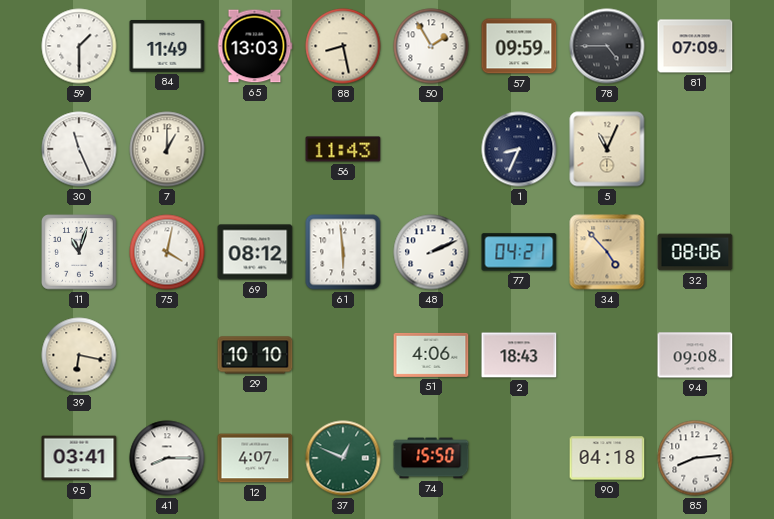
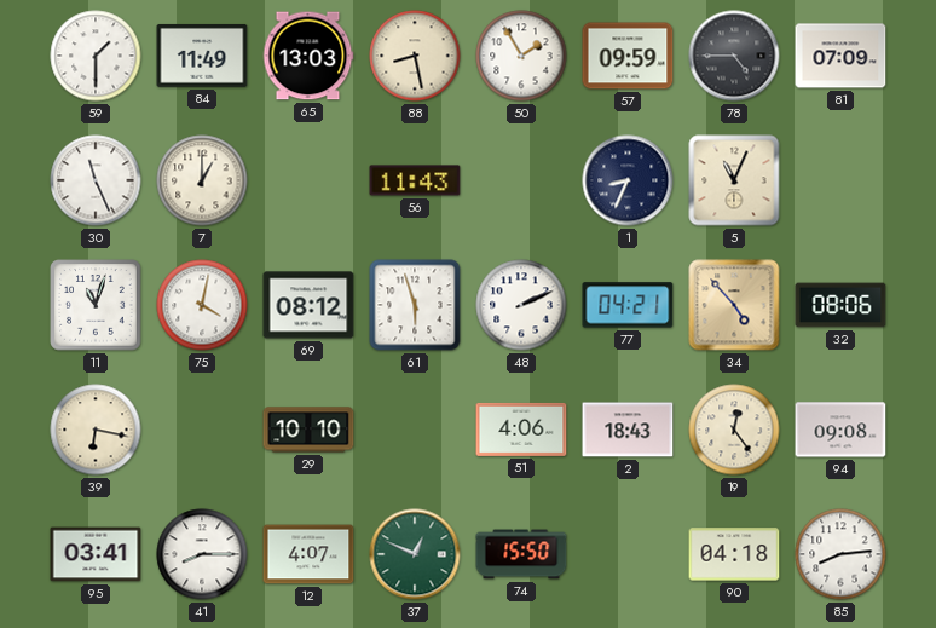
61: 5:59 -> 5:57 (415, 305)
19: none -> 12:24 (734, 430)
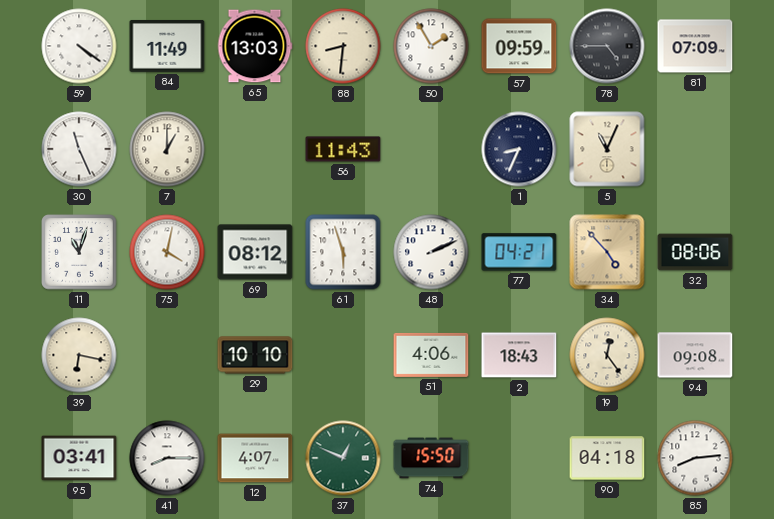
59: 1:30 -> 4:21 (79, 46)
88: 8:28 -> 8:31 (343, 46)
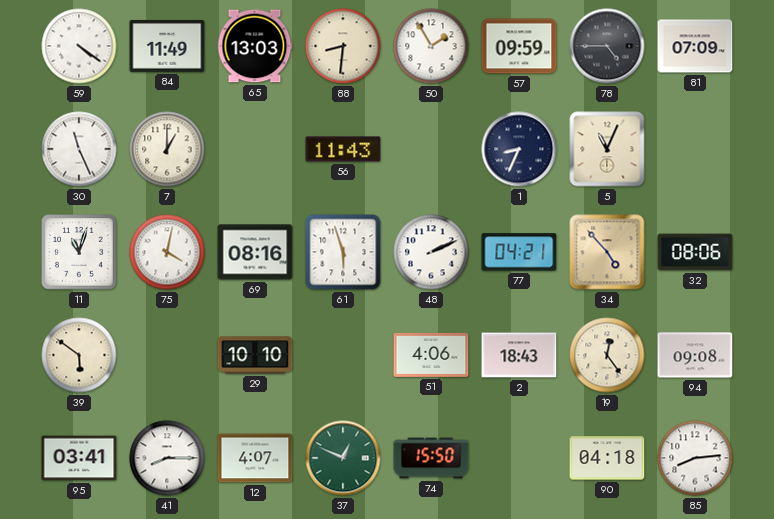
69: 08:12 -> 08:16 (255, 252)
39: 6:17 -> 5:51 (79, 355)
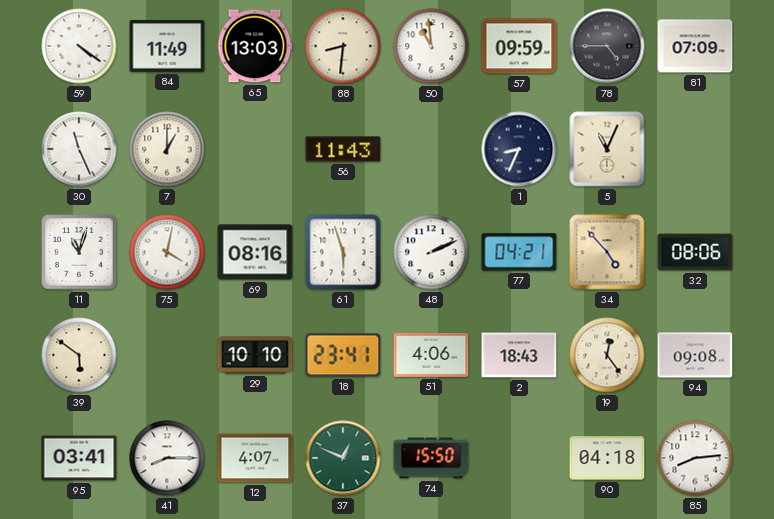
50: 1:55 -> 10:59 (431, 46)
18: none -> 23:41 (343, 355)
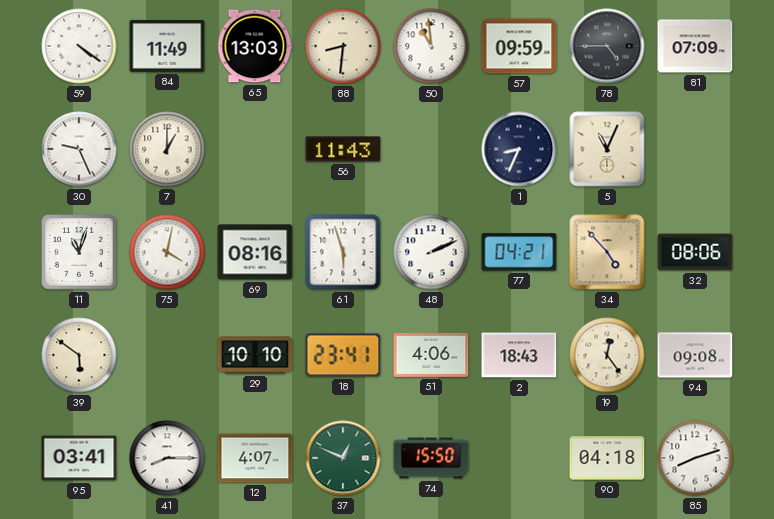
30: 11:26 -> 9:26 (79, 149)
85: 8:14 -> 8:12 (695, 458)
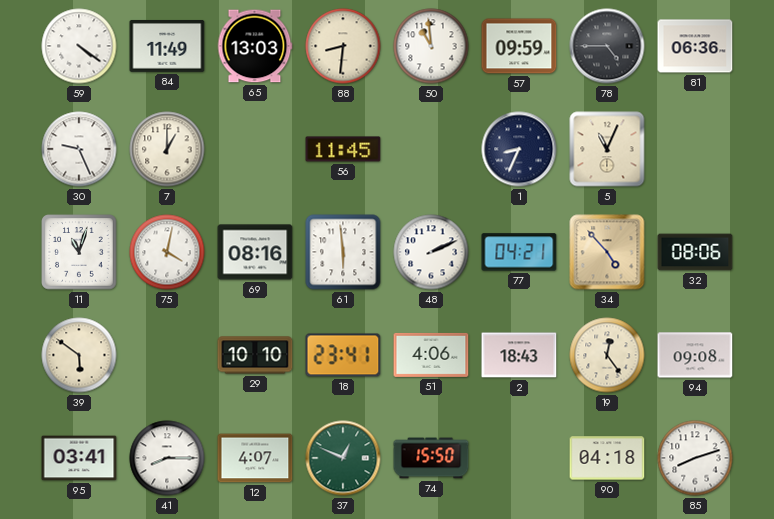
81: 07:09 -> 06:36 (695, 46)
56: 11:43 -> 11:45 (343, 149)
61: 5:57 -> 5:59 (343, 252)
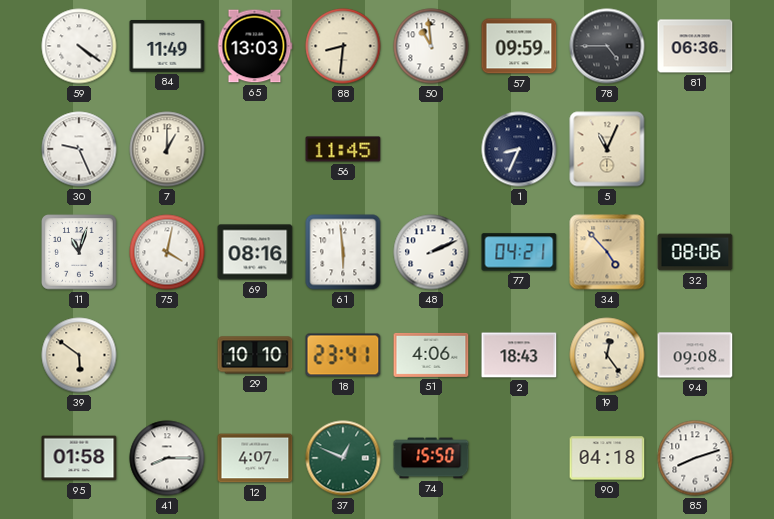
95: 03:41 -> 01:58 (79, 458)
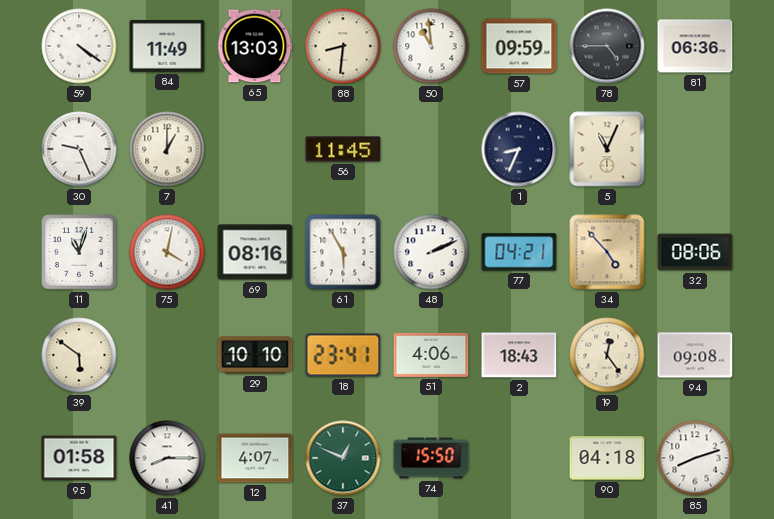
61: 5:59 -> 5:55 (343, 252)
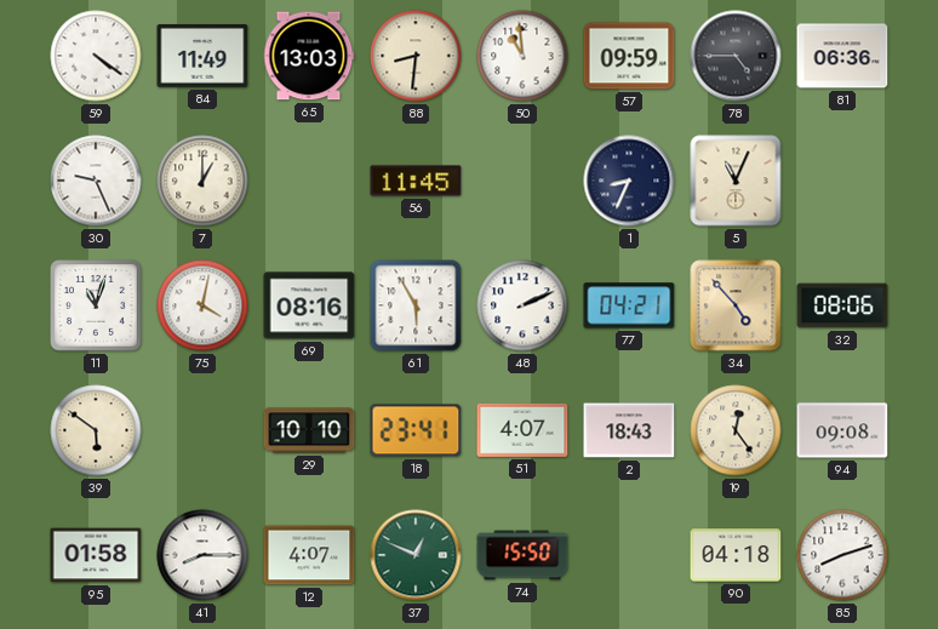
51: 4:06 -> 4:07 (522, 430)
